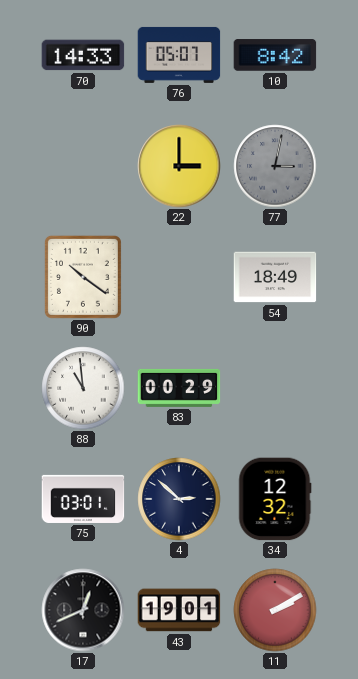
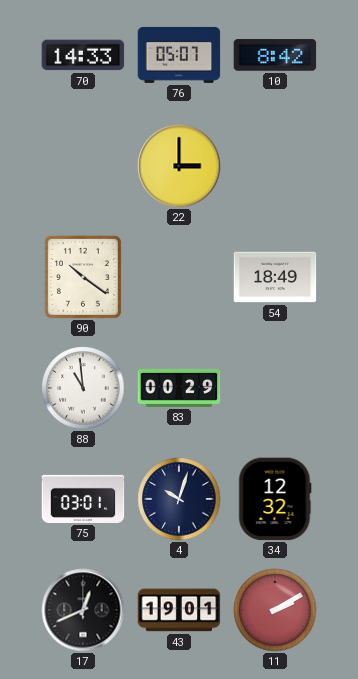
77: 3:02 -> none (275, 166)
4: 2:52 -> 10:03 (179, 499)
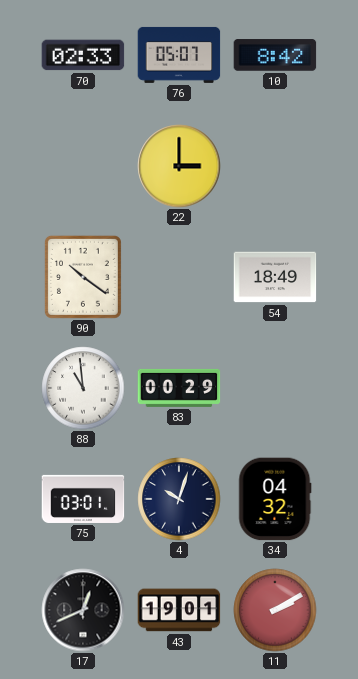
70: 14:33 -> 02:33 (83, 55)
34: 12:32 -> 04:32 (275, 499)
